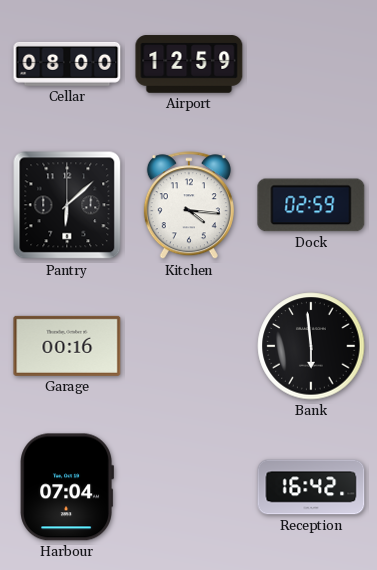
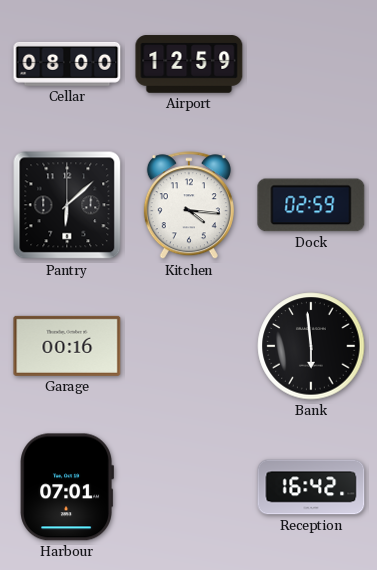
Harbour: 07:04 -> 07:01 (66, 487)
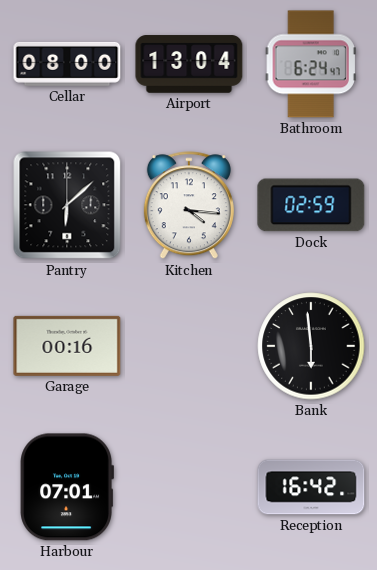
Airport: 12:59 -> 13:04 (189, 64)
Bathroom: none -> 6:24 (311, 64)
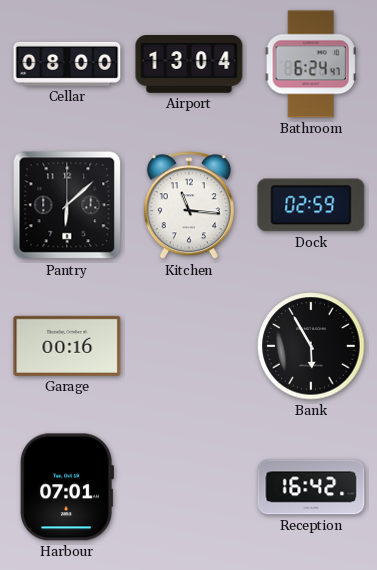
Kitchen: 4:16 -> 11:16 (189, 206)
Bank: 5:59 -> 5:55 (311, 346)
